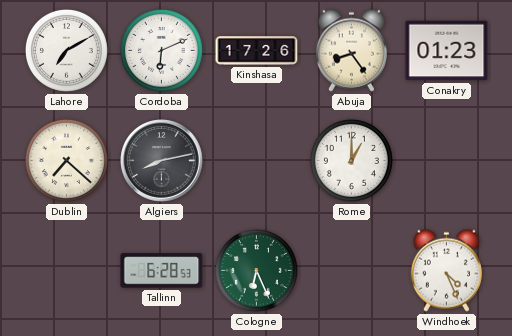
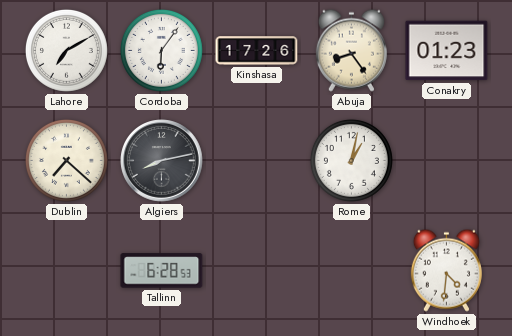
Cordoba: 6:11 -> 6:06 (161, 50)
Rome: 1:00 -> 1:02 (351, 160)
Cologne: 6:26 -> none (256, 270)
Windhoek: 4:26 -> 4:31 (446, 270)
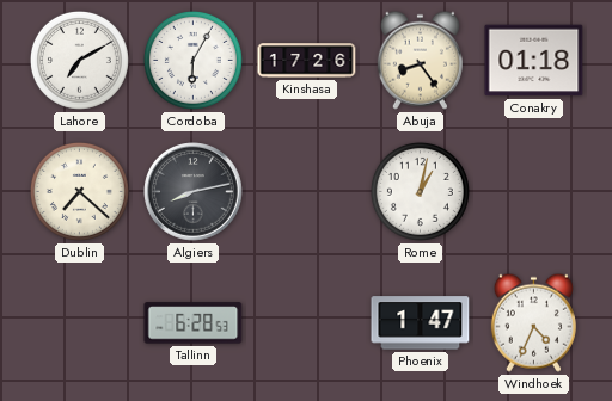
Cordoba: 6:06 -> 6:05 (192, 60)
Conakry: 01:23 -> 01:18 (534, 61)
Phoenix: none -> 1:47 (421, 323)
Windhoek: 4:31 -> 4:34 (533, 322)
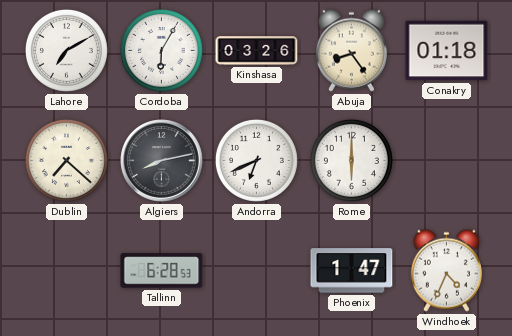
Kinshasa: 17:26 -> 03:26 (257, 51)
Andorra: none -> 6:41 (256, 160)
Rome: 1:02 -> 6:00 (351, 160)
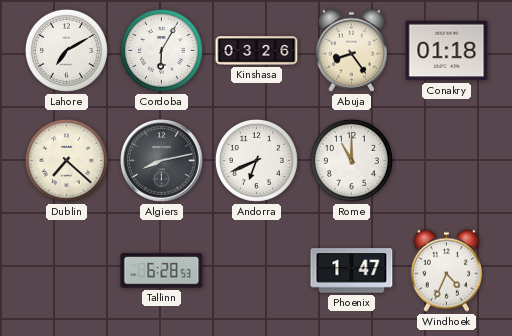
Rome: 6:00 -> 11:00 (351, 160)
